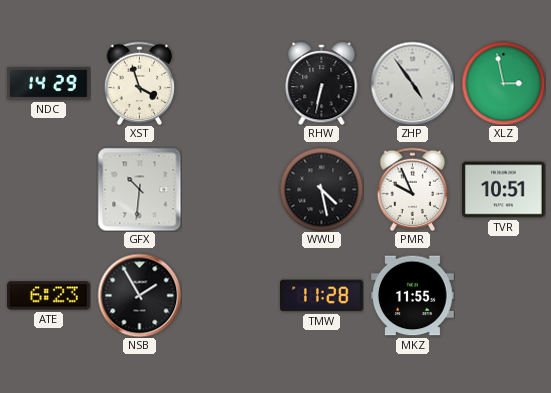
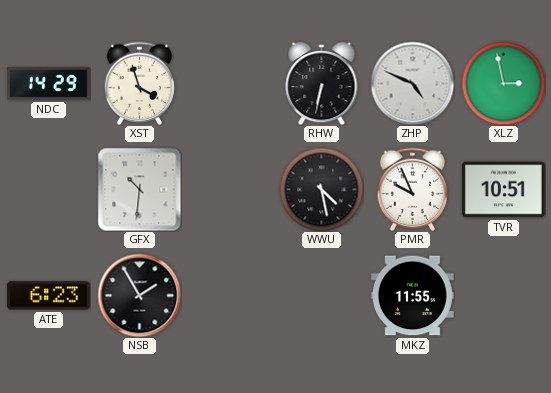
ZHP: 4:54 -> 4:49 (412, 83)
TMW: 11:28 -> none (322, 296)
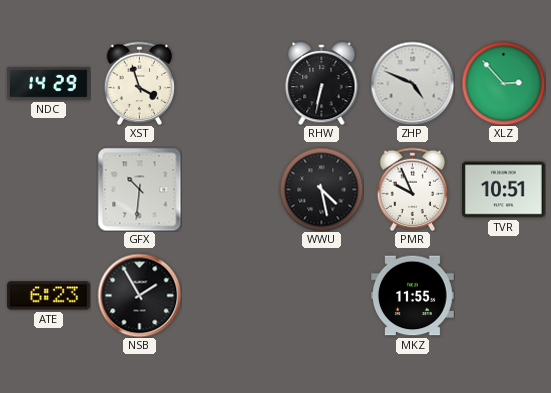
XLZ: 2:58 -> 2:53 (503, 83)
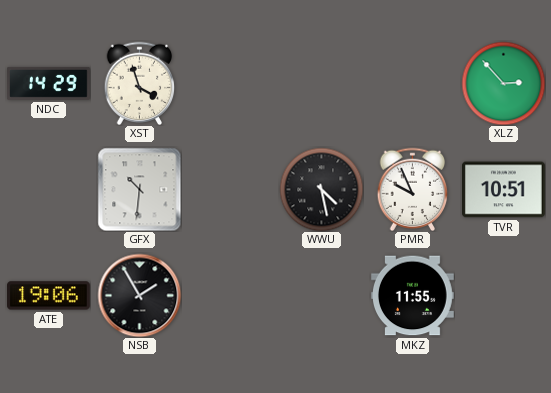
RHW: 6:32 -> none (322, 83)
ZHP: 4:49 -> none (412, 83)
ATE: 6:23 -> 19:06 (49, 296)
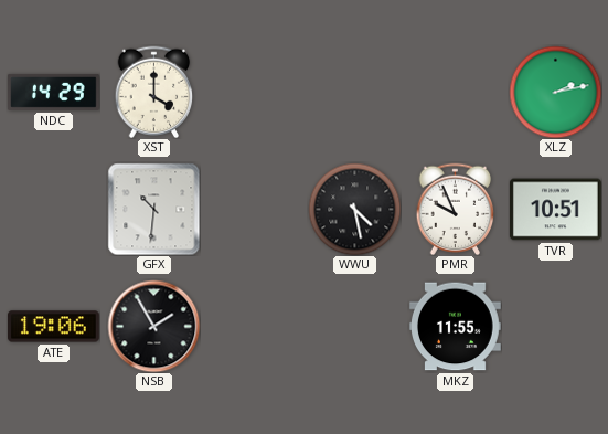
XST: 3:57 -> 4:00 (154, 92)
XLZ: 2:53 -> 2:13 (555, 92)
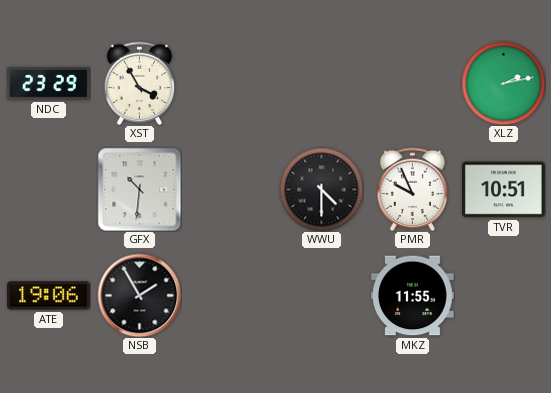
NDC: 14:29 -> 23:29 (49, 83)
XST: 4:00 -> 3:55 (140, 83)
WWU: 4:28 -> 4:30 (321, 189)
